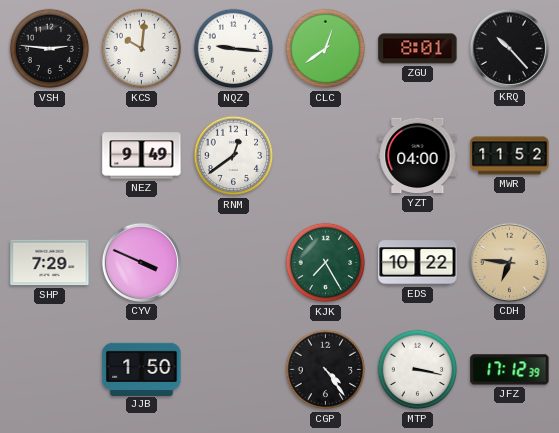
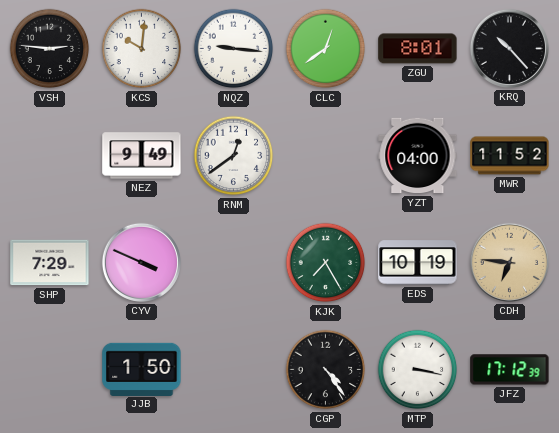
EDS: 10:22 -> 10:19 (418, 263)
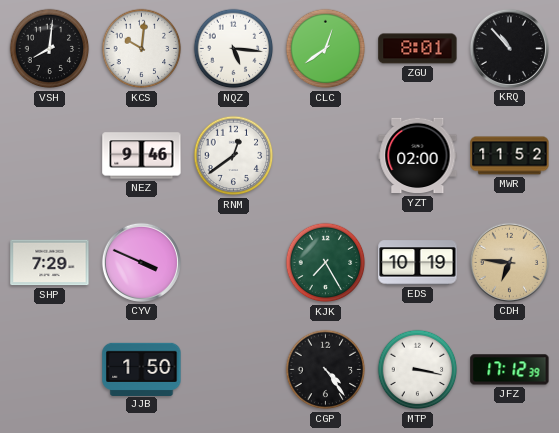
VSH: 2:46 -> 8:01 (50, 49)
NQZ: 9:16 -> 5:16 (234, 49)
KRQ: 10:23 -> 10:53 (509, 48)
NEZ: 9:49 -> 9:46 (142, 156)
YZT: 04:00 -> 02:00 (418, 156)
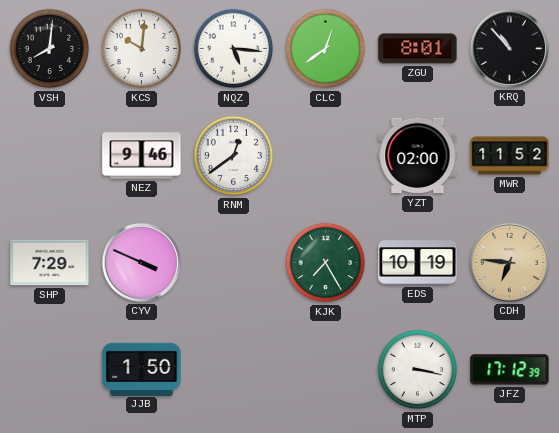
CGP: 4:24 -> none (326, 370)
